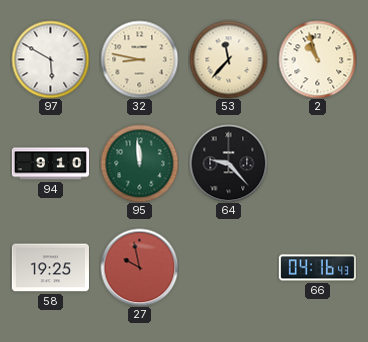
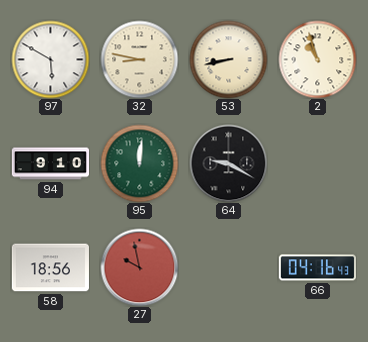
53: 11:37 -> 8:43 (228, 59)
95: 11:59 -> 12:01 (139, 163)
64: 9:23 -> 9:20 (228, 163)
58: 19:25 -> 18:56 (50, 268)
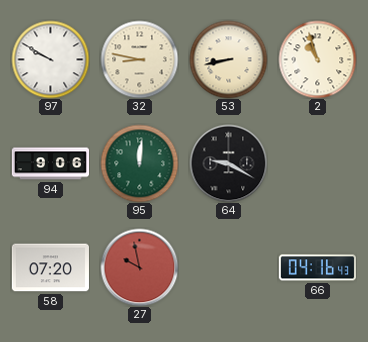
97: 5:50 -> 9:50 (50, 59)
94: 9:10 -> 9:06 (50, 164)
58: 18:56 -> 07:20 (50, 268)
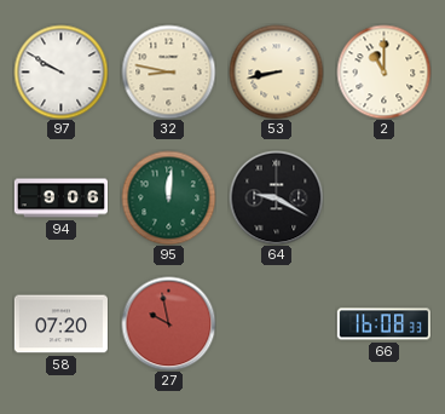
2: 10:57 -> 11:00 (383, 71)
66: 04:16 -> 16:08 (383, 324)
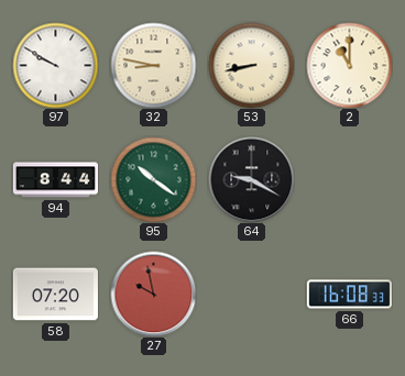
94: 9:06 -> 8:44 (55, 180)
95: 12:01 -> 10:21 (153, 179)
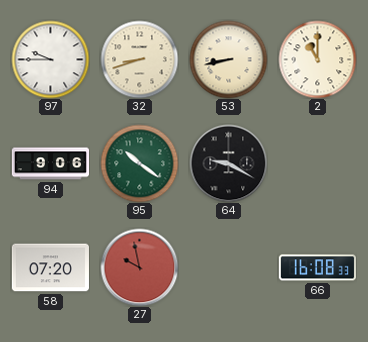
97: 9:50 -> 9:45 (50, 59)
32: 8:47 -> 8:42 (139, 59)
94: 8:44 -> 9:06 (50, 164)
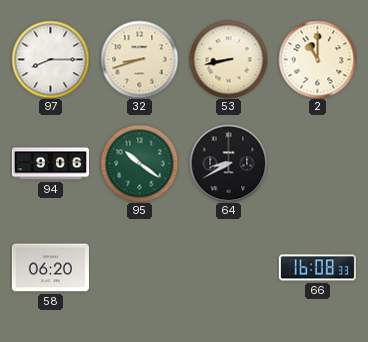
97: 9:45 -> 8:15 (50, 59)
64: 9:20 -> 8:40 (228, 163)
58: 07:20 -> 06:20 (50, 268)
27: 9:58 -> none (139, 267)
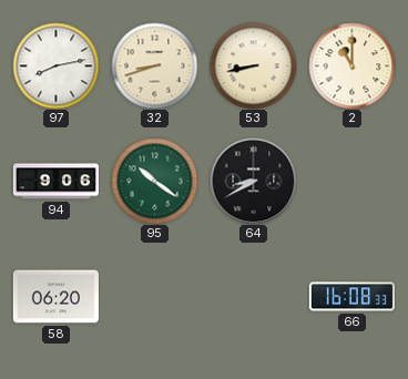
97: 8:15 -> 8:13 (55, 65)
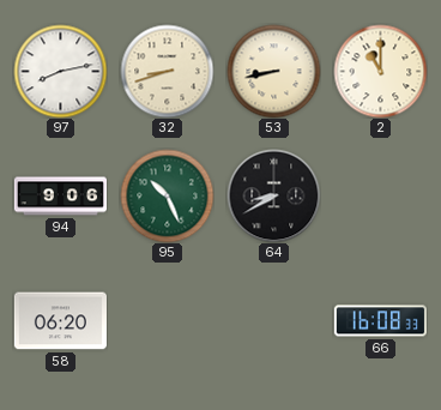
95: 10:21 -> 10:26 (167, 195)
